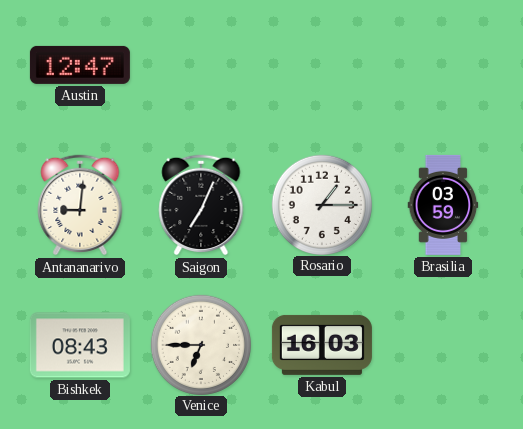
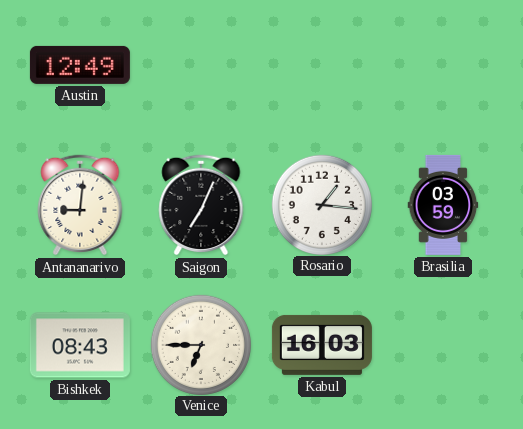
Austin: 12:47 -> 12:49 (80, 65)
Rosario: 1:15 -> 1:16 (321, 204)
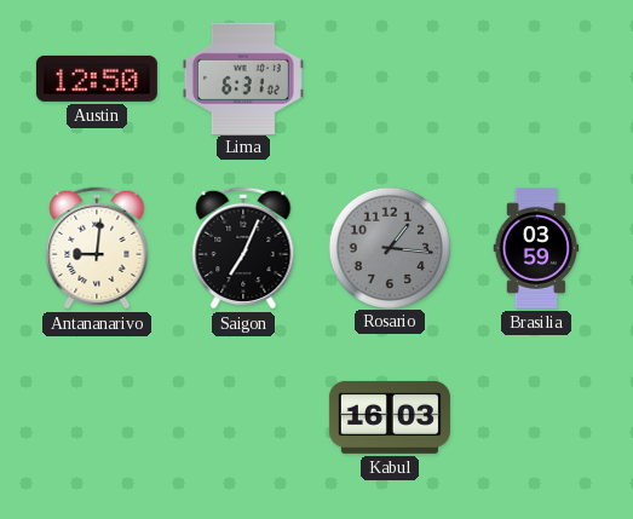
Austin: 12:49 -> 12:50 (97, 79)
Lima: none -> 6:31 (243, 77)
Rosario dial: white -> grey (389, 247)
Bishkek: 08:43 -> none (80, 345)
Venice: 6:45 -> none (200, 344)
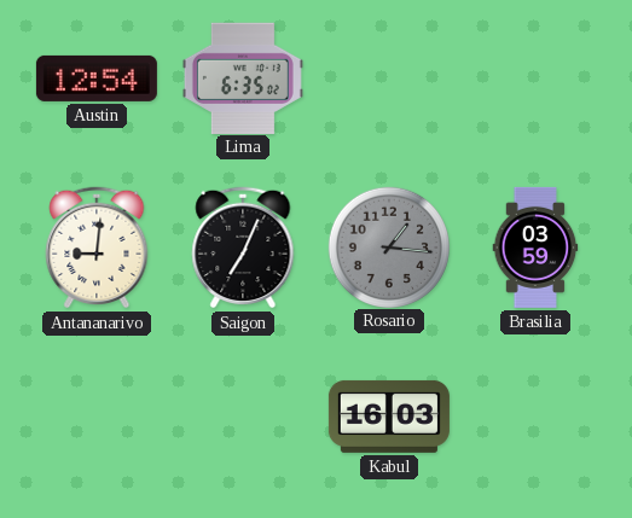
Austin: 12:50 -> 12:54 (97, 78)
Lima: 6:31 -> 6:35 (243, 77)
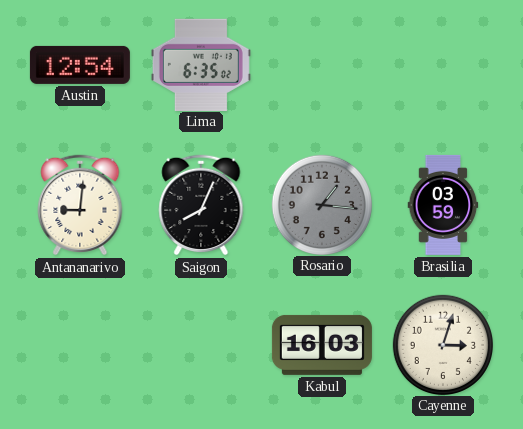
Saigon: 7:04 -> 8:04 (201, 205)
Cayenne: none -> 3:03 (442, 344)
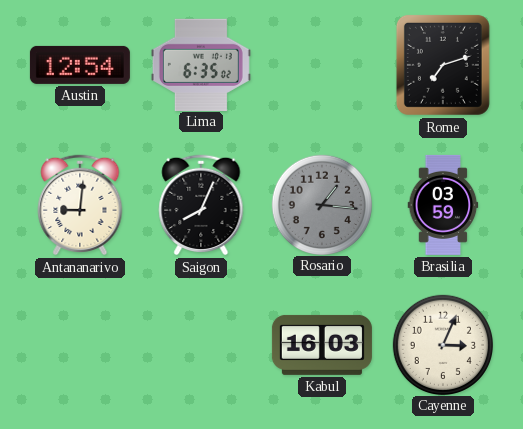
Rome: none -> 7:12 (443, 65)
Cayenne: 3:03 -> 3:04 (442, 344)
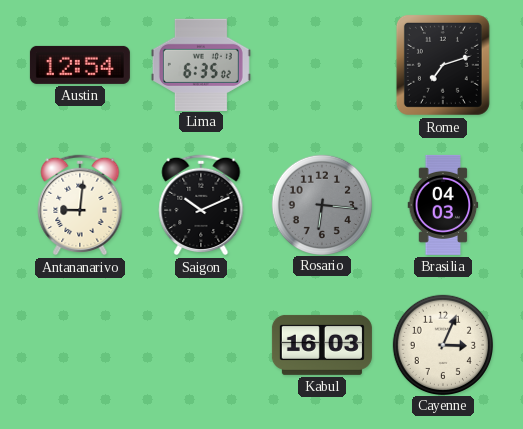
Saigon: 8:04 -> 10:11 (201, 205)
Rosario: 1:16 -> 6:16 (321, 204)
Brasilia: 03:59 -> 04:03 (443, 205)
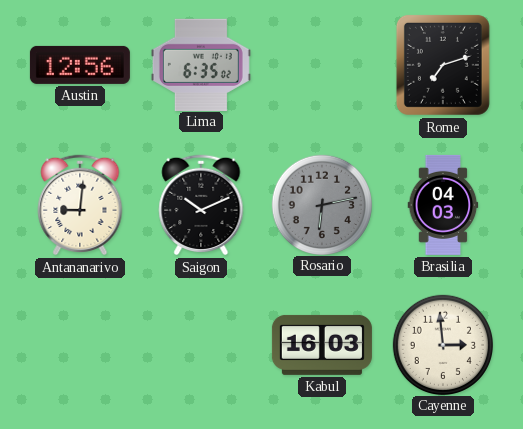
Austin: 12:54 -> 12:56 (80, 65)
Rosario: 6:16 -> 6:13 (321, 204)
Cayenne: 3:04 -> 2:59 (442, 344)
